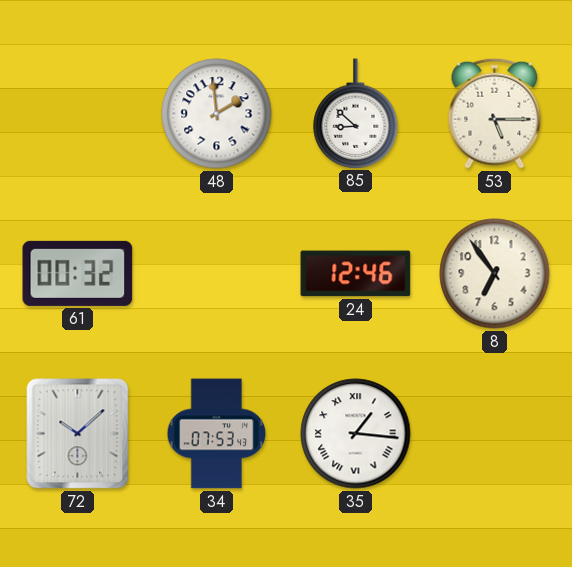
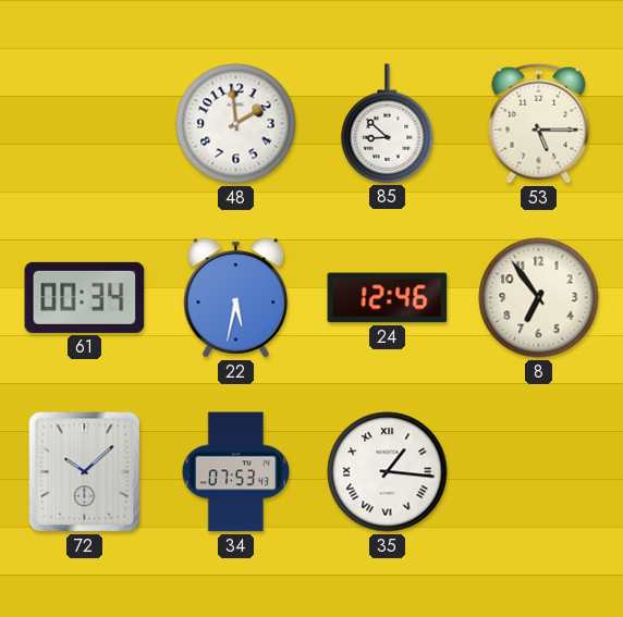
61: 00:32 -> 00:34 (85, 297)
22: none -> 5:32 (236, 298)
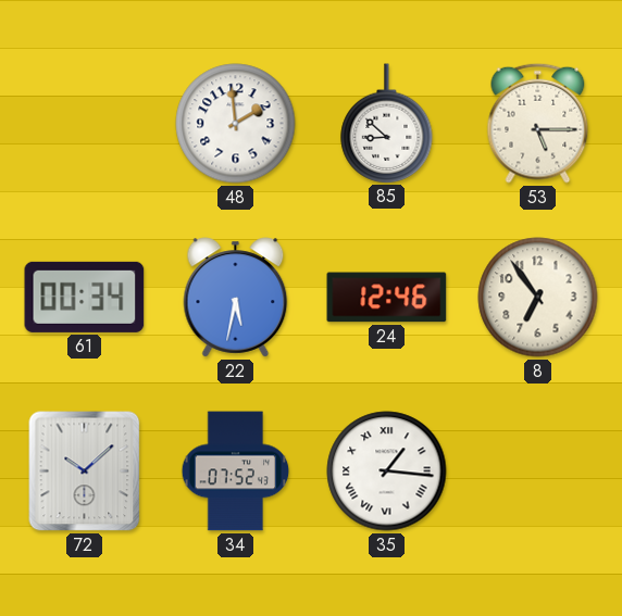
34: 07:53 -> 07:52 (236, 472)
